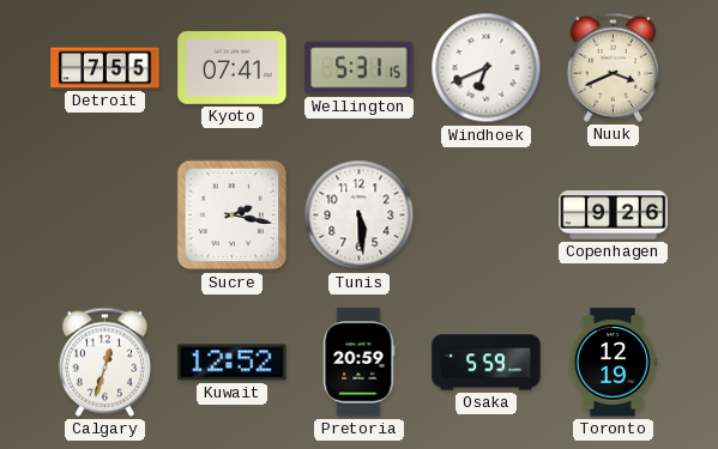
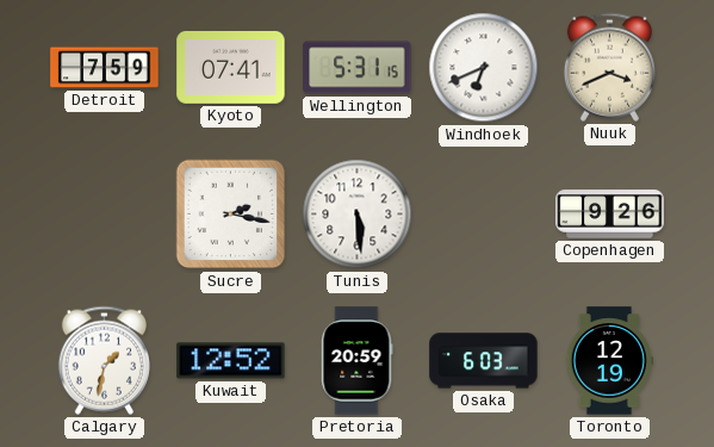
Detroit: 7:55 -> 7:59 (105, 68)
Calgary: 12:33 -> 1:32 (104, 360)
Osaka: 5:59 -> 6:03 (484, 361)
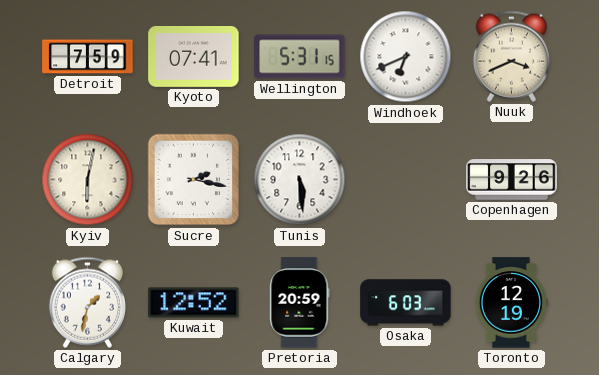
Kyiv: none -> 6:02 (88, 180)
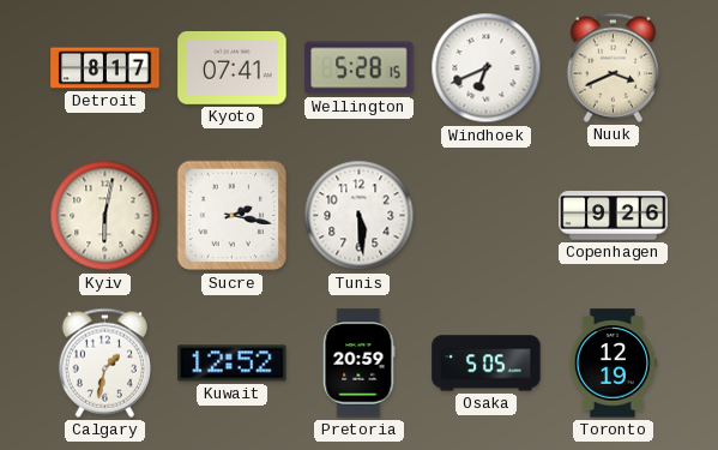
Detroit: 7:59 -> 8:17 (105, 68)
Wellington: 5:31 -> 5:28 (360, 68)
Osaka: 6:03 -> 5:05 (487, 364)
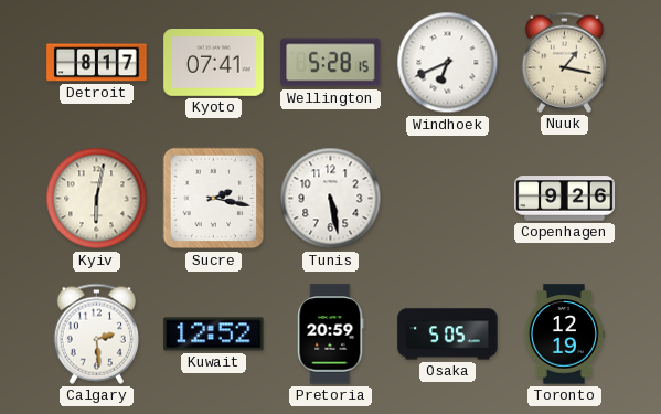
Nuuk: 3:41 -> 1:17 (564, 62)
Tunis: 5:29 -> 5:28 (331, 199)
Calgary: 1:32 -> 2:29 (96, 333)
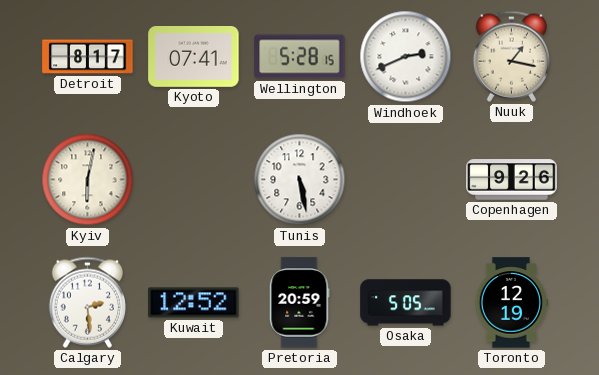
Windhoek: 6:41 -> 2:41 (406, 57)
Sucre: 2:17 -> none (214, 199)
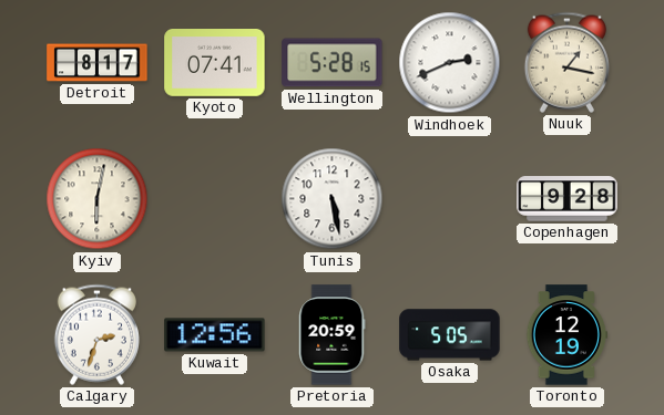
Copenhagen: 9:26 -> 9:28 (568, 199)
Calgary: 2:29 -> 2:33 (96, 334)
Kuwait: 12:52 -> 12:56 (215, 335)
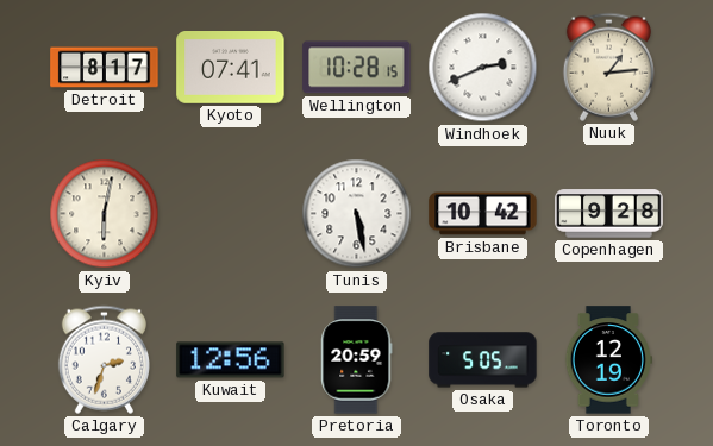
Wellington: 5:28 -> 10:28 (357, 68)
Nuuk: 1:17 -> 1:14 (608, 67)
Brisbane: none -> 10:42 (483, 214)
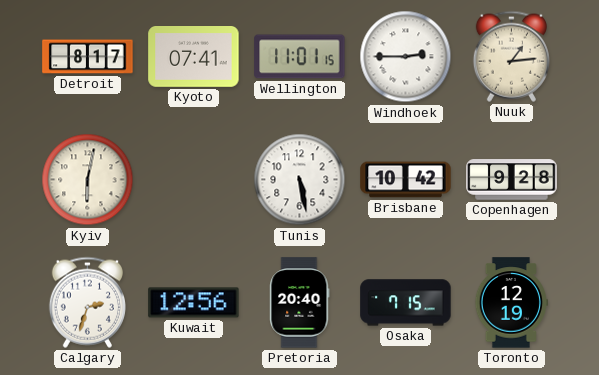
Wellington: 10:28 -> 11:01 (300, 57)
Windhoek: 2:41 -> 2:45 (406, 57)
Pretoria: 20:59 -> 20:40 (300, 303)
Osaka: 5:05 -> 7:15 (406, 303)
